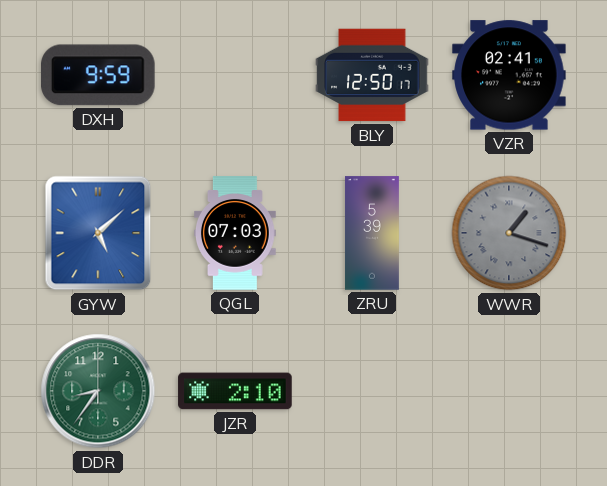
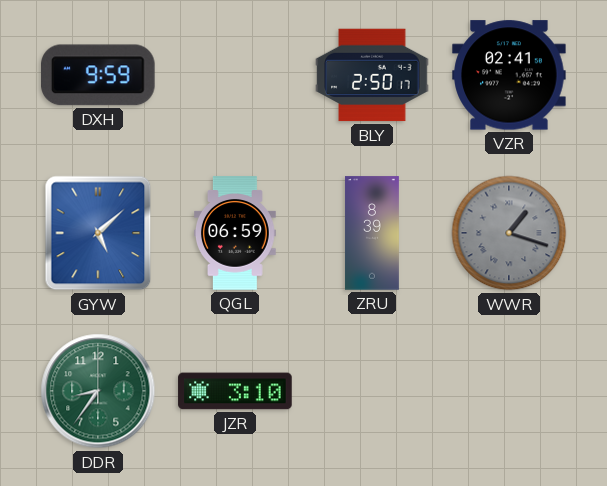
BLY: 12:50 -> 2:50 (372, 75)
QGL: 07:03 -> 06:59 (236, 233)
ZRU: 5:39 -> 8:39 (373, 233)
JZR: 2:10 -> 3:10 (235, 391)
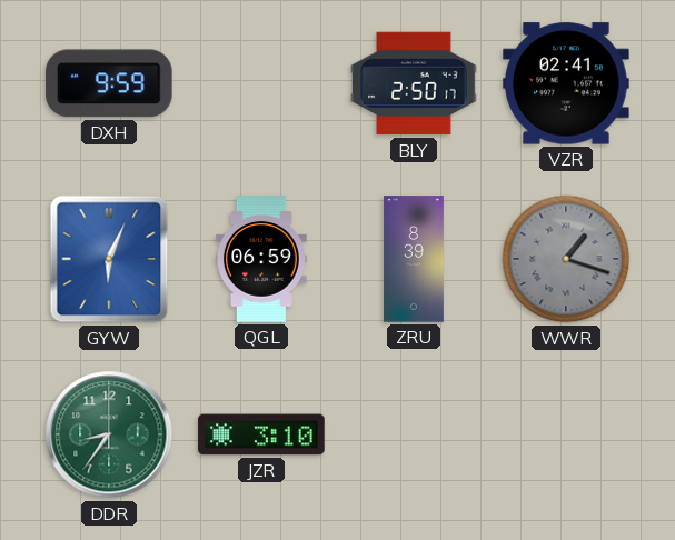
GYW: 5:08 -> 6:04 (109, 259)
